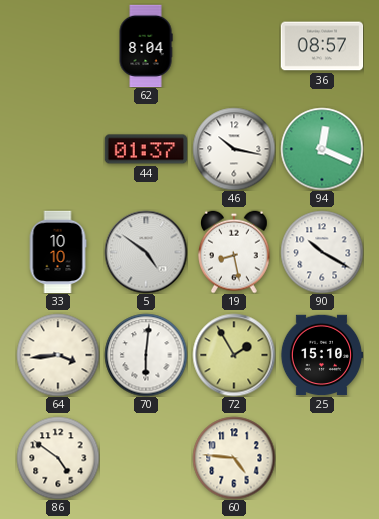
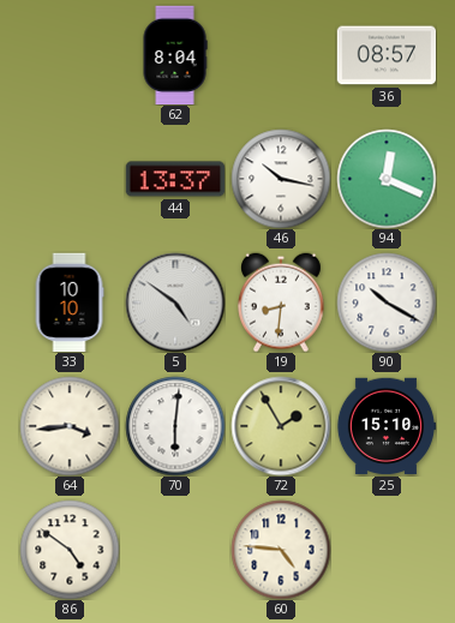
44: 01:37 -> 13:37 (175, 179)
19: 8:28 -> 8:31 (282, 302)
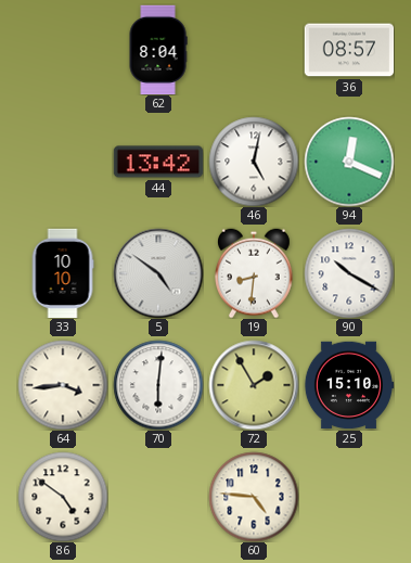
44: 13:37 -> 13:42 (158, 162)
46: 10:17 -> 5:02 (254, 162)
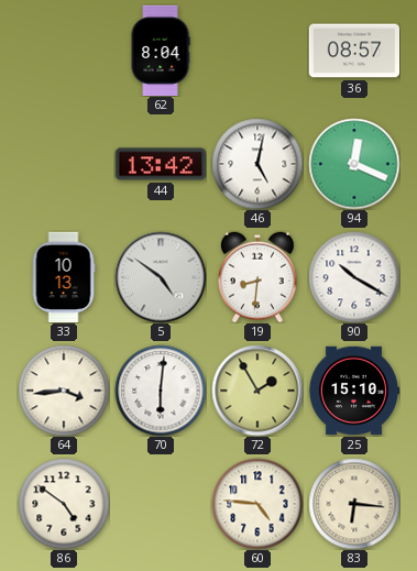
33: 10:10 -> 10:13 (64, 277)
83: none -> 6:16 (354, 504)
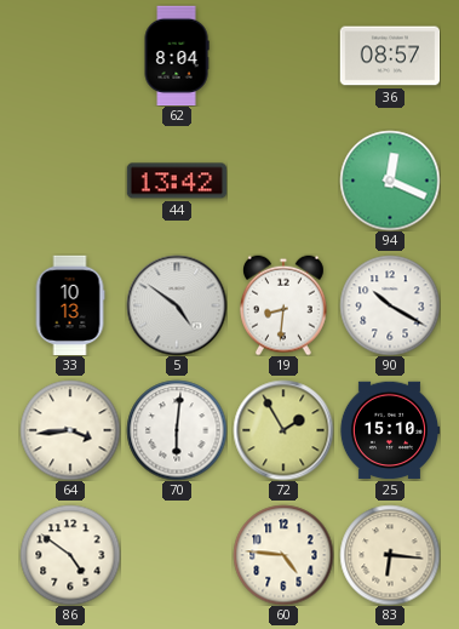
46: 5:02 -> none (257, 164)
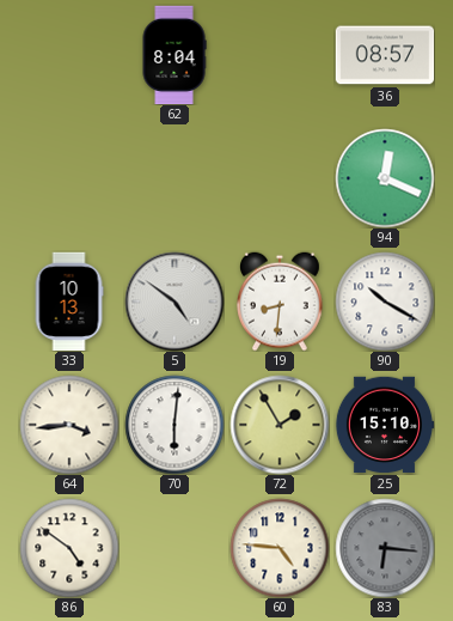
44: 13:42 -> none (177, 181)
83 dial: cream -> grey (385, 548)
